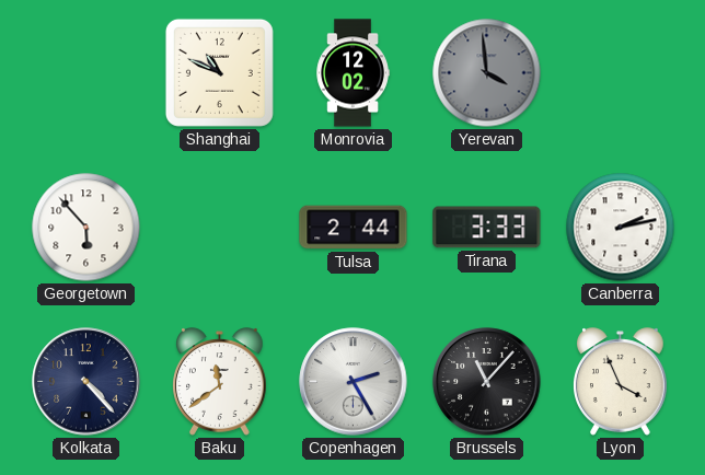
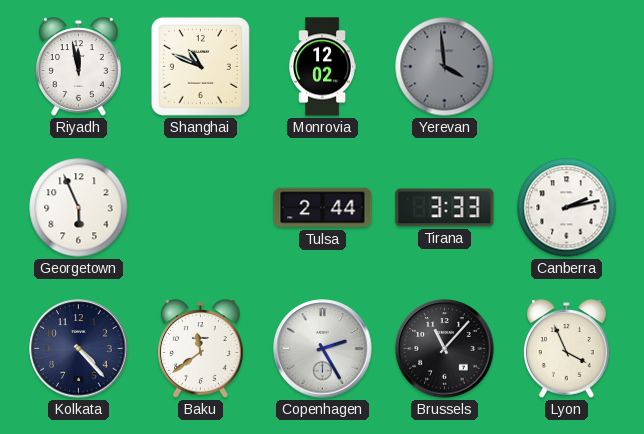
Riyadh: none -> 11:58 (79, 67)
Georgetown: 5:53 -> 5:56 (79, 208)
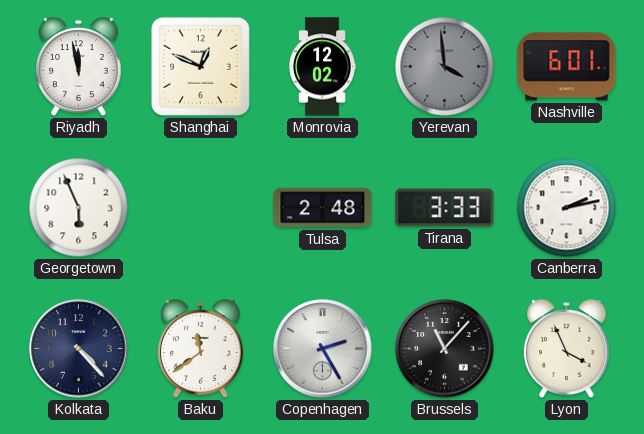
Shanghai: 10:49 -> 12:49 (200, 66)
Nashville: none -> 6:01 (567, 67)
Tulsa: 2:44 -> 2:48 (323, 208)
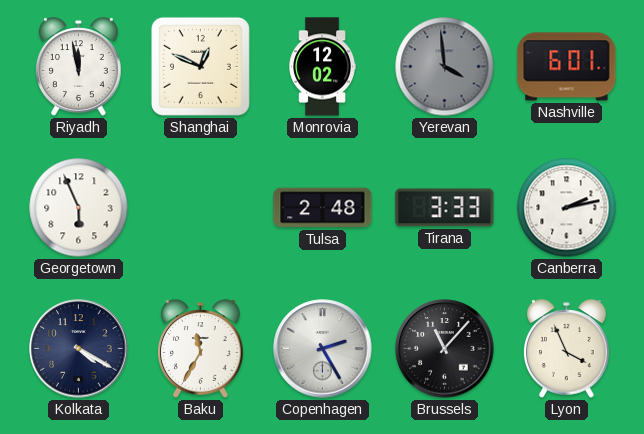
Kolkata: 4:23 -> 4:20 (79, 349)
Baku: 11:39 -> 11:35 (201, 349)
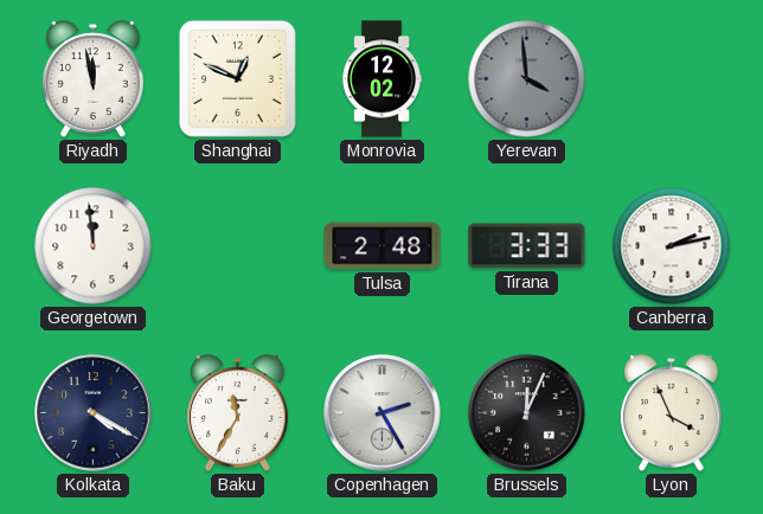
Nashville: 6:01 -> none (567, 67)
Georgetown: 5:56 -> 11:59 (94, 246)
Brussels: 11:07 -> 12:04 (527, 413)
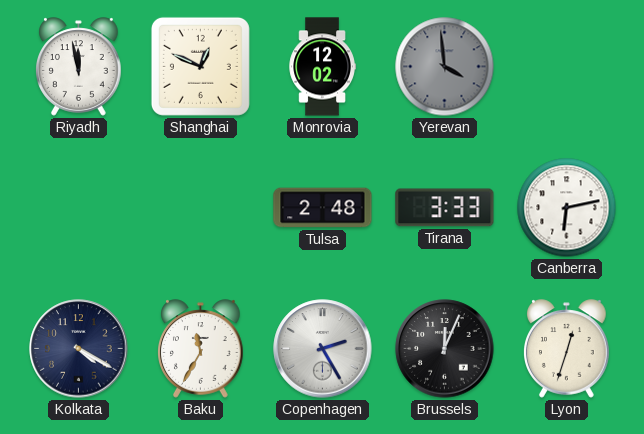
Georgetown: 11:59 -> none (94, 246)
Canberra: 2:13 -> 6:13 (567, 208)
Lyon: 3:56 -> 12:33 (567, 349)
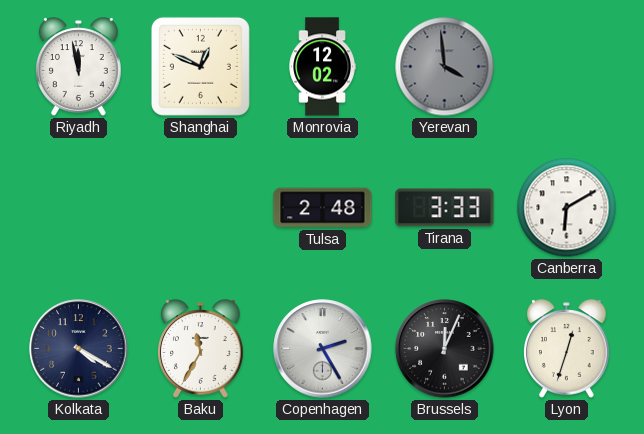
Canberra: 6:13 -> 6:10 (567, 208)
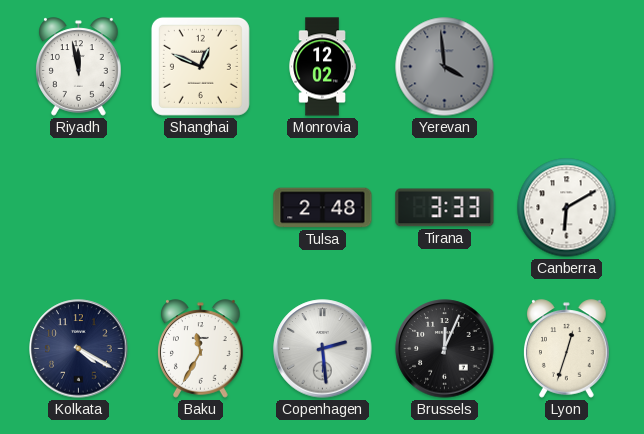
Copenhagen: 2:25 -> 2:29 (323, 349)
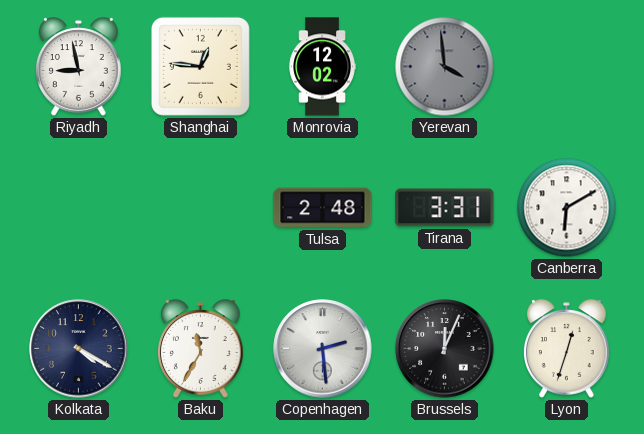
Riyadh: 11:58 -> 8:58 (79, 67)
Shanghai: 12:49 -> 12:46 (200, 66)
Tirana: 3:33 -> 3:31 (445, 208)
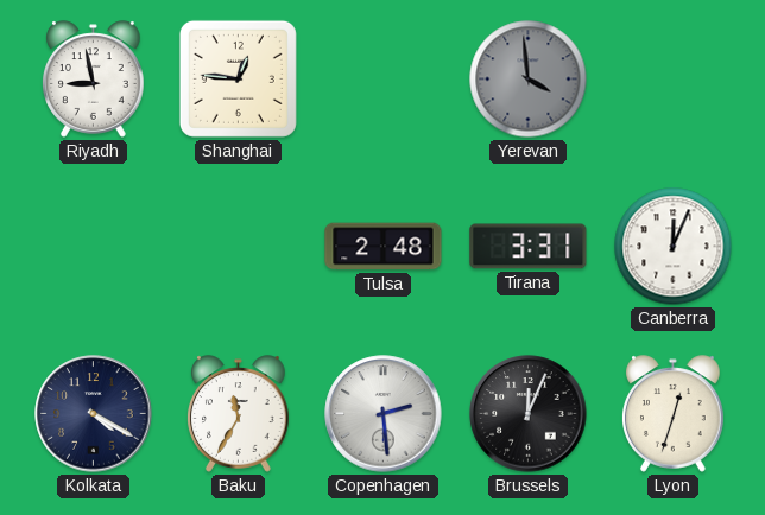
Monrovia: 12:02 -> none (322, 67)
Canberra: 6:10 -> 12:04 (674, 247)
